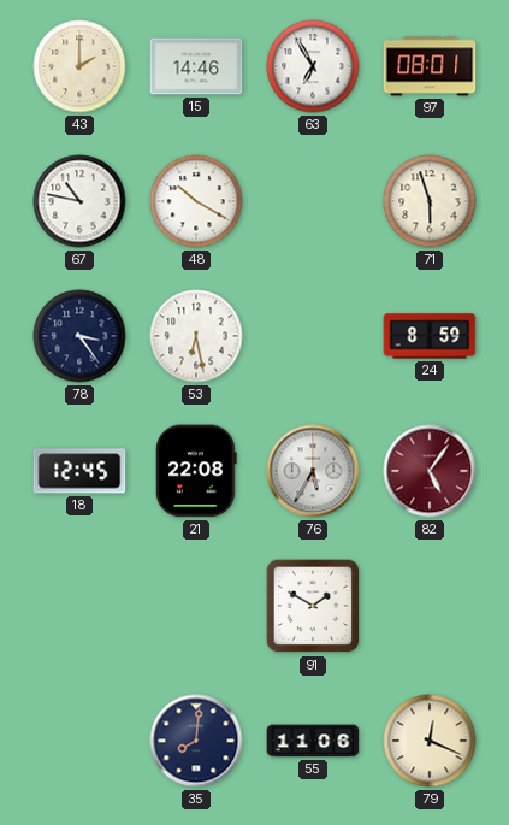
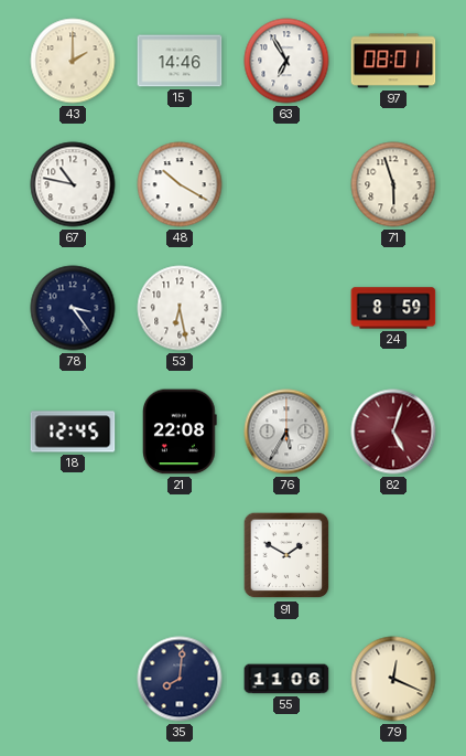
82: 5:06 -> 5:03 (393, 432)
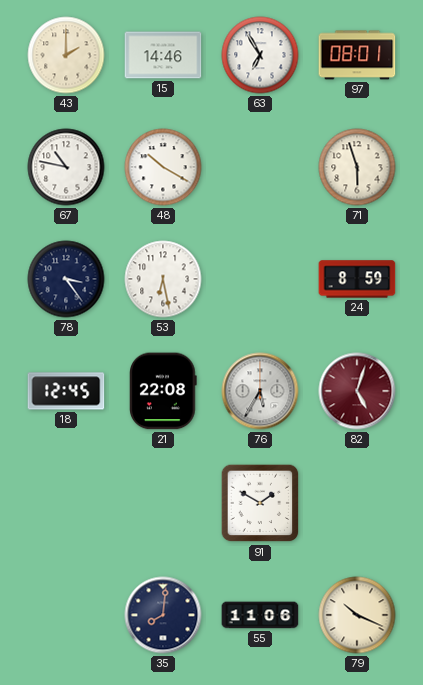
79: 12:19 -> 10:19 (357, 615)
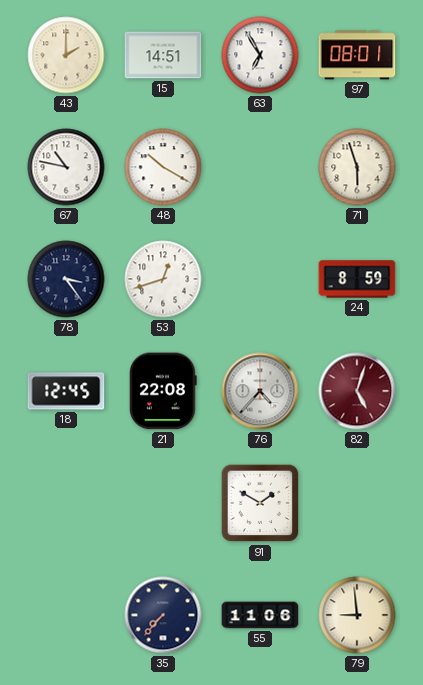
15: 14:46 -> 14:51 (163, 55)
53: 6:28 -> 12:42 (163, 279)
76: 5:35 -> 4:37 (260, 391)
35: 8:01 -> 7:37 (163, 615)
79: 10:19 -> 8:59 (357, 615)
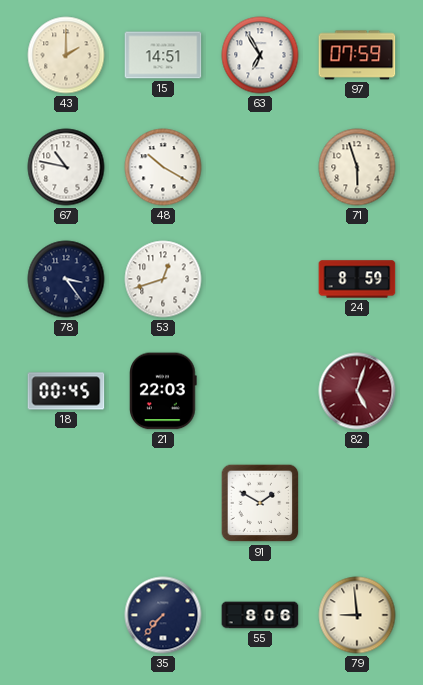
97: 08:01 -> 07:59 (357, 55)
18: 12:45 -> 00:45 (66, 391)
21: 22:08 -> 22:03 (164, 391)
76: 4:37 -> none (260, 391)
55: 11:06 -> 8:06 (260, 615)
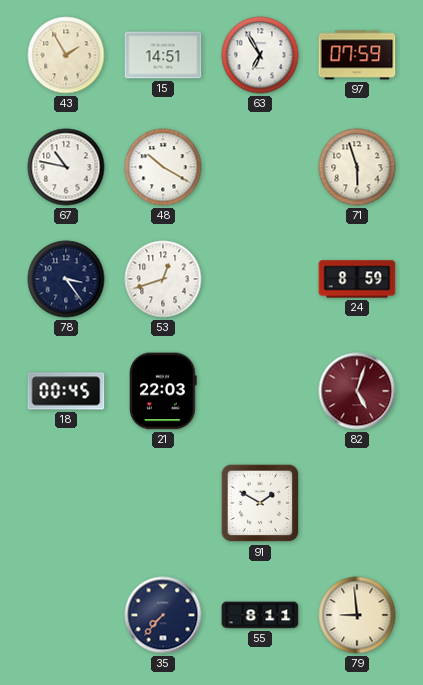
43: 2:00 -> 1:55 (66, 55)
55: 8:06 -> 8:11 (260, 615)
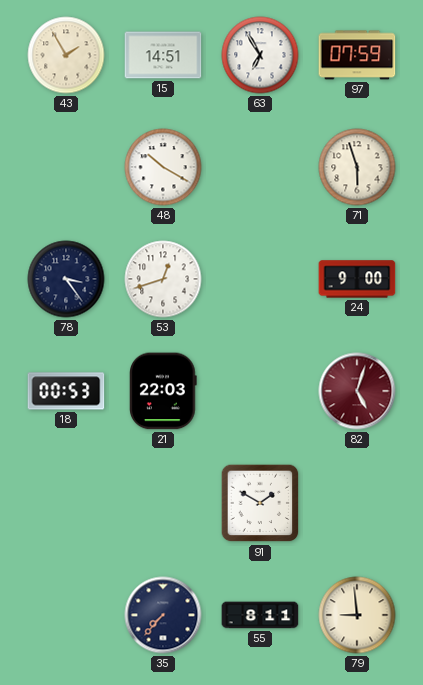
67: 10:47 -> none (66, 167)
24: 8:59 -> 9:00 (357, 279)
18: 00:45 -> 00:53 (66, 391)
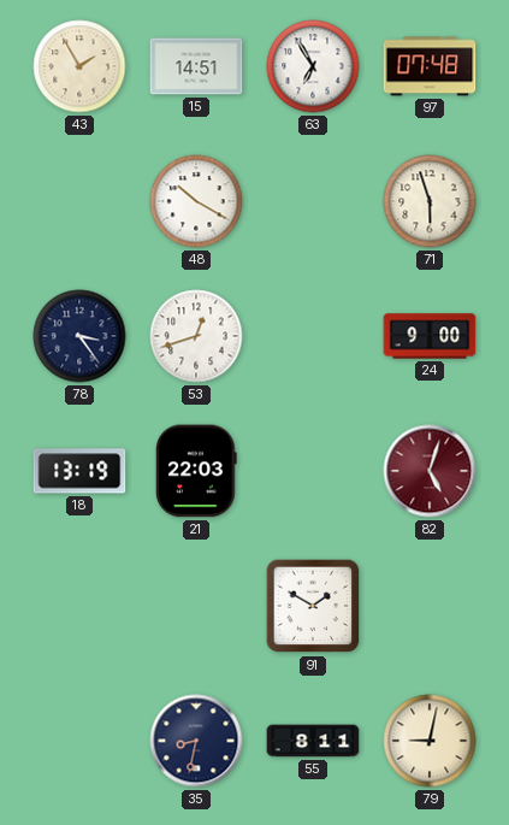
97: 07:59 -> 07:48 (430, 66)
18: 00:53 -> 13:19 (79, 471)
35: 7:37 -> 8:32 (196, 741)
79: 8:59 -> 9:02 (430, 741)
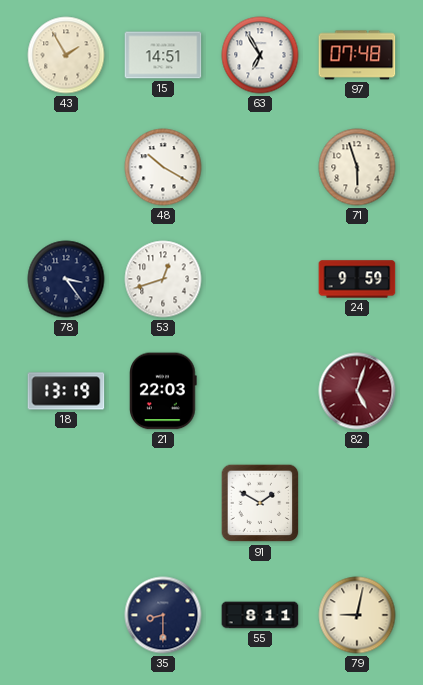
24: 9:00 -> 9:59 (357, 279)
35: 8:32 -> 8:30 (163, 615)
